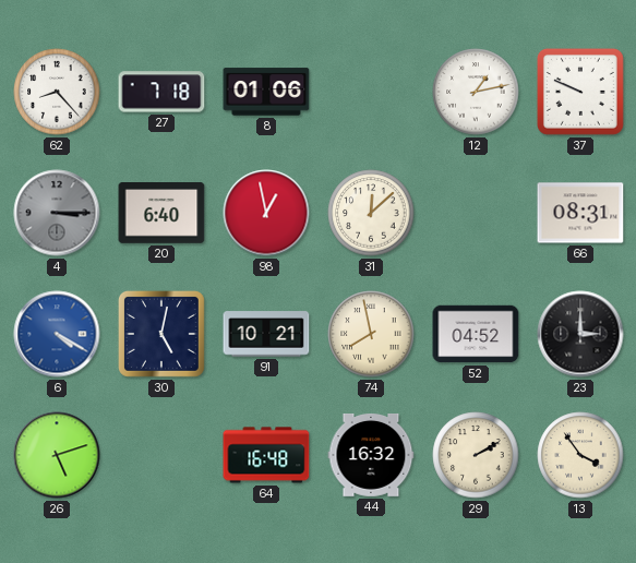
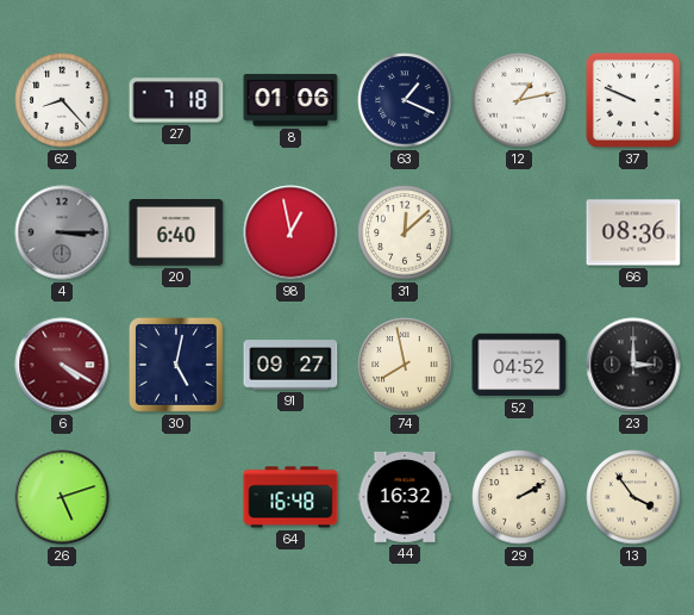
63: none -> 1:19 (405, 100)
66: 08:31 -> 08:36 (633, 232)
6 dial: blue -> burgundy (62, 365)
91: 10:21 -> 09:27 (290, 365)
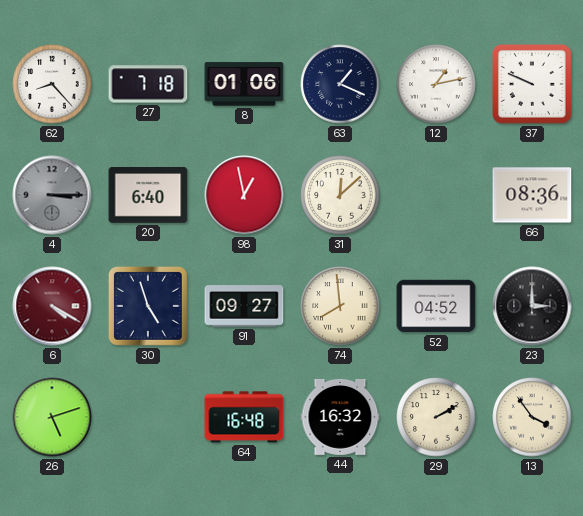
30: 5:02 -> 4:57 (148, 306)
74: 7:58 -> 7:59 (340, 306)
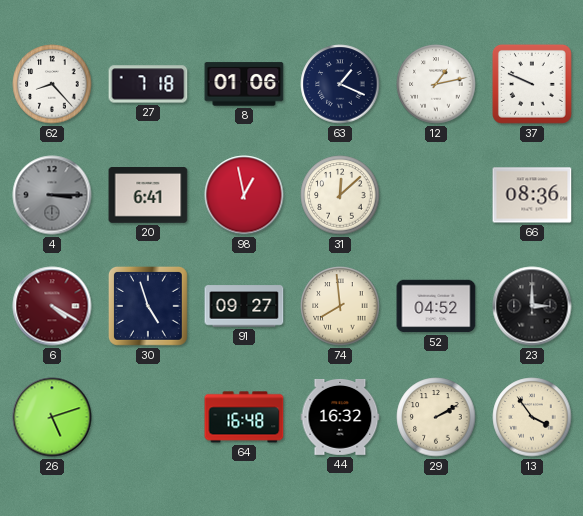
20: 6:40 -> 6:41 (148, 196)
